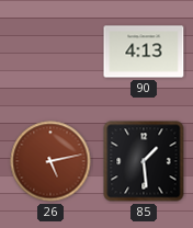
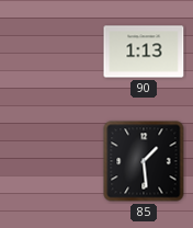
90: 4:13 -> 1:13 (144, 52)
26: 5:13 -> none (50, 161)
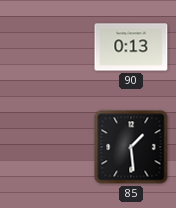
90: 1:13 -> 0:13 (131, 47)
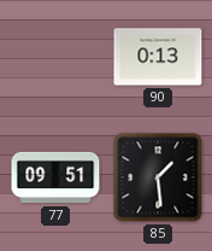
77: none -> 09:51 (55, 177)
